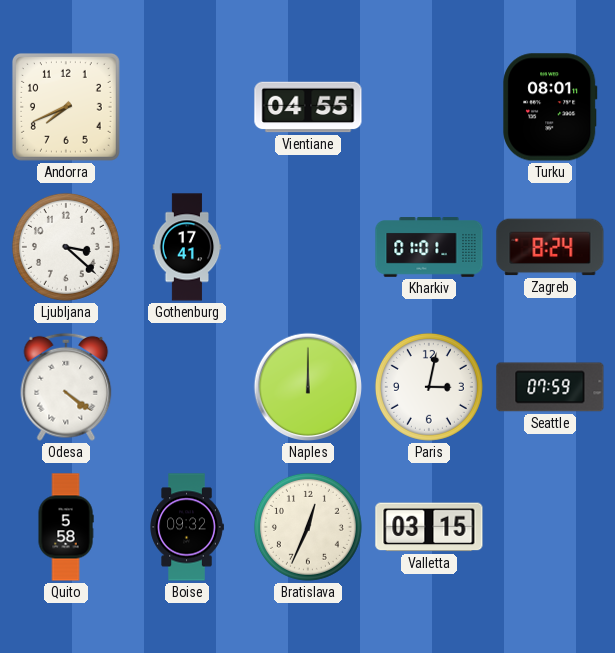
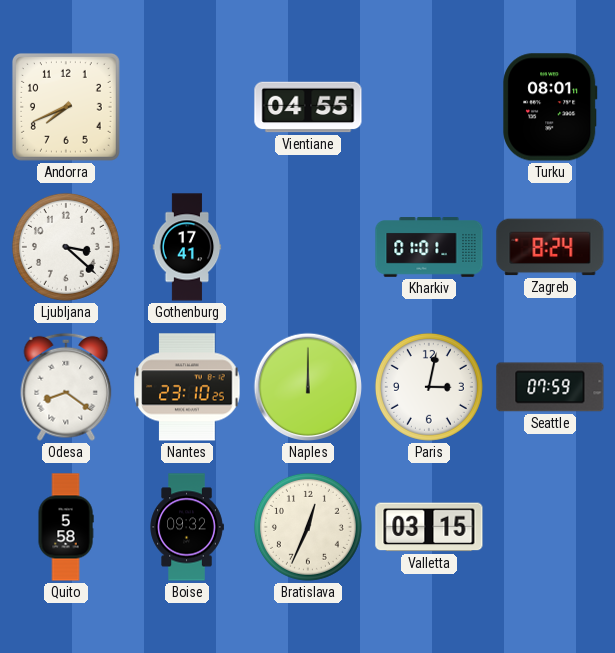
Odesa: 4:21 -> 8:21 (66, 387)
Nantes: none -> 23:10 (187, 387)
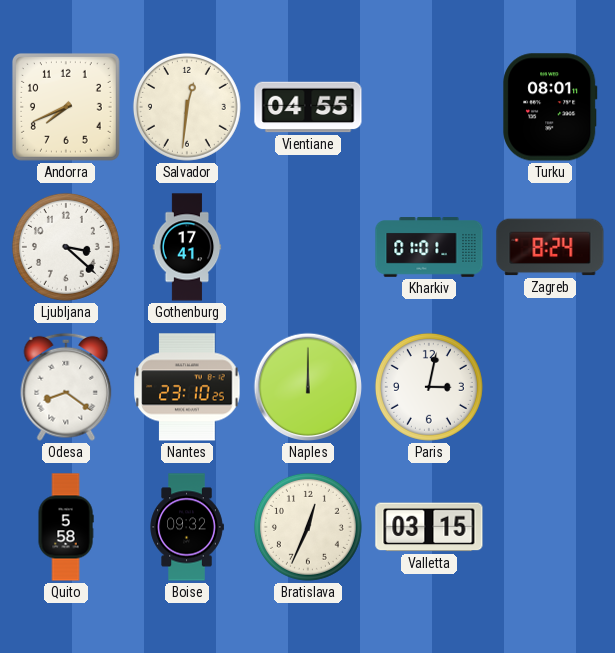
Salvador: none -> 12:31 (187, 107)
Seattle: 07:59 -> none (550, 387)
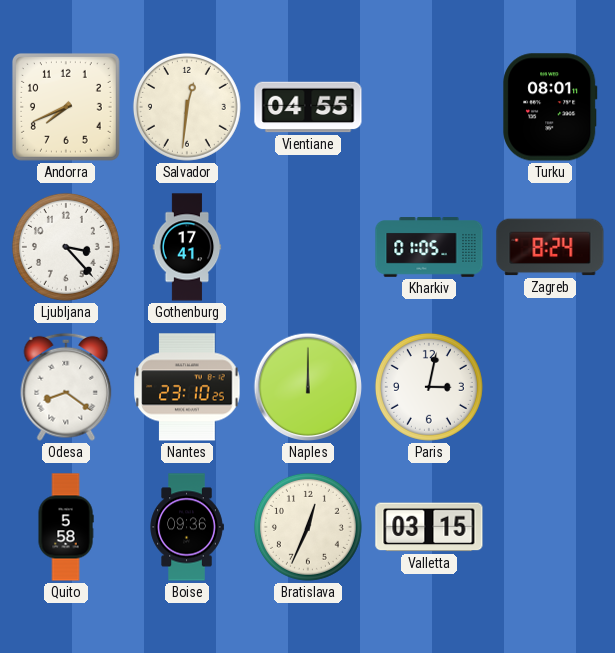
Ljubljana: 3:22 -> 3:23 (66, 247)
Kharkiv: 01:01 -> 01:05 (429, 247)
Boise: 09:32 -> 09:36 (187, 527)
